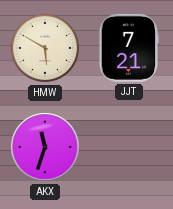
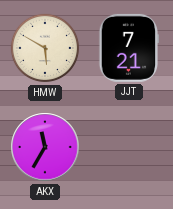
AKX: 11:33 -> 11:35 (45, 147)
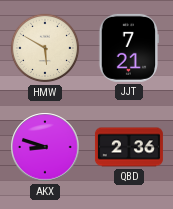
AKX: 11:35 -> 8:48 (45, 147)
QBD: none -> 2:36 (129, 147)
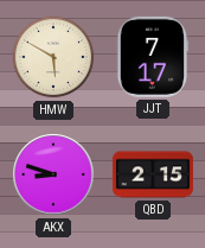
JJT: 7:21 -> 7:17 (153, 57)
QBD: 2:36 -> 2:15 (153, 174)
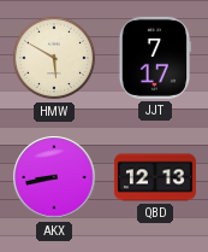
AKX: 8:48 -> 8:43 (54, 177)
QBD: 2:15 -> 12:13 (155, 177)
